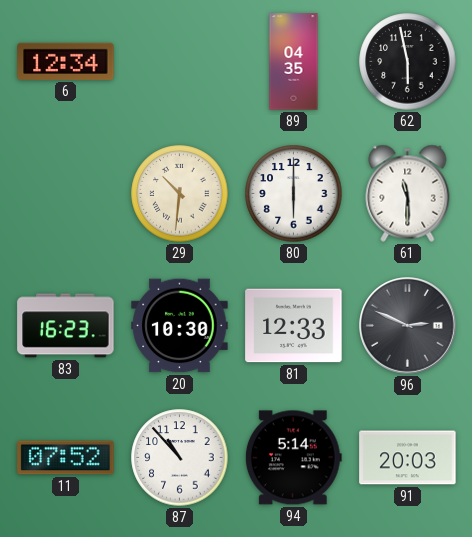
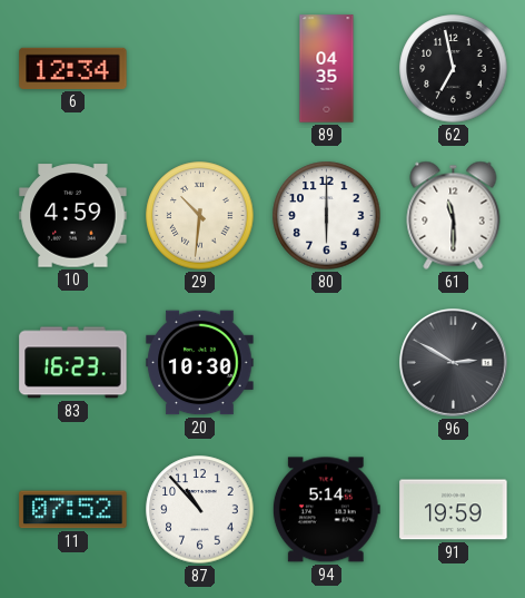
62: 5:58 -> 6:58 (454, 69)
10: none -> 4:59 (73, 216)
81: 12:33 -> none (294, 326)
96: 2:49 -> 2:50 (454, 363)
91: 20:03 -> 19:59 (454, 510)
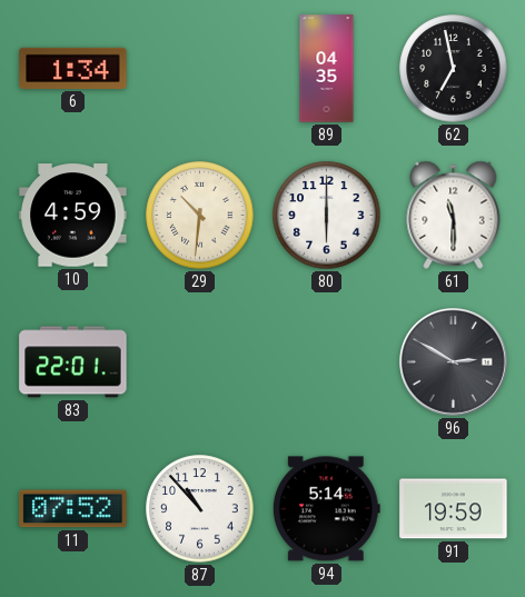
6: 12:34 -> 1:34 (73, 68)
83: 16:23 -> 22:01 (73, 362)
20: 10:30 -> none (200, 363)
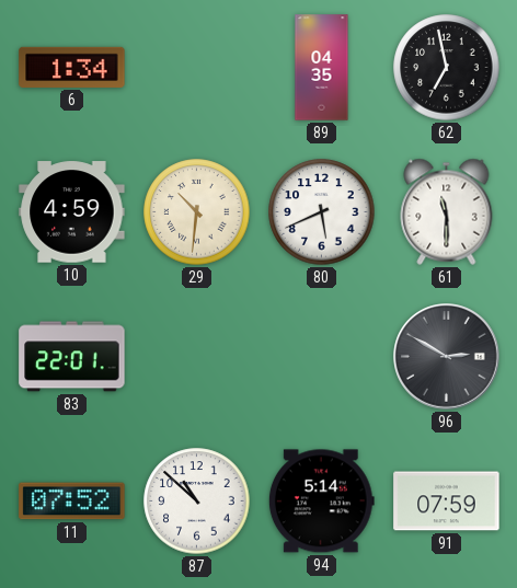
80: 6:00 -> 5:41 (322, 212)
87: 10:53 -> 10:52 (197, 501)
91: 19:59 -> 07:59 (447, 501)
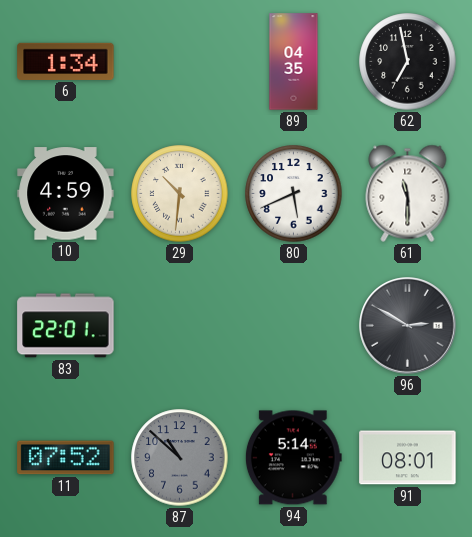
87 dial: white -> grey (180, 458)
91: 07:59 -> 08:01 (408, 458)
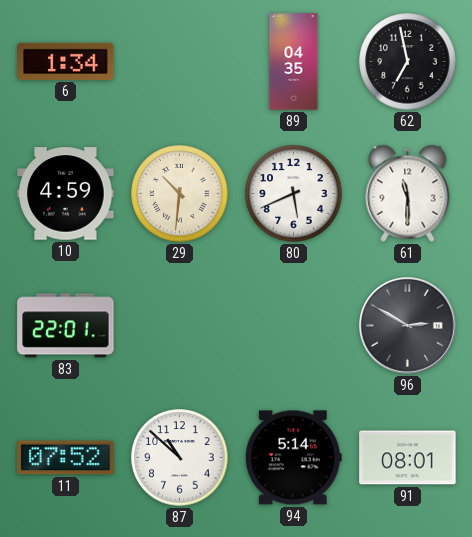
87 dial: grey -> white (180, 458)
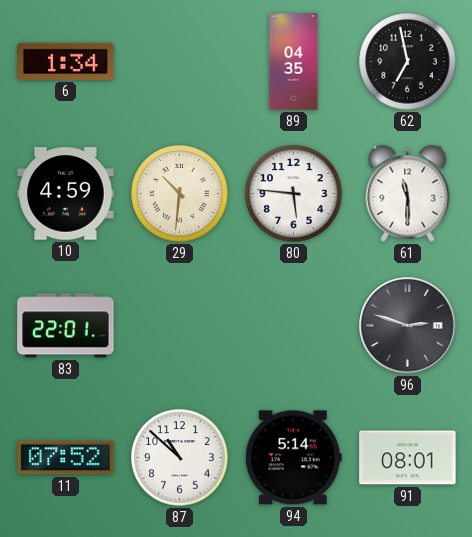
80: 5:41 -> 5:46 (294, 194)
96: 2:50 -> 2:48 (408, 326)
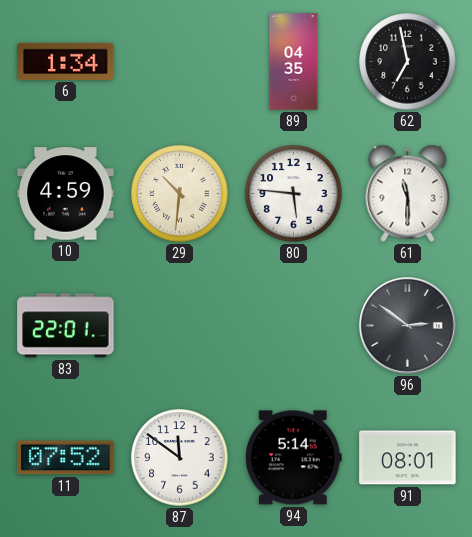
96: 2:48 -> 2:51 (408, 326)
87: 10:52 -> 11:51 (180, 458)
